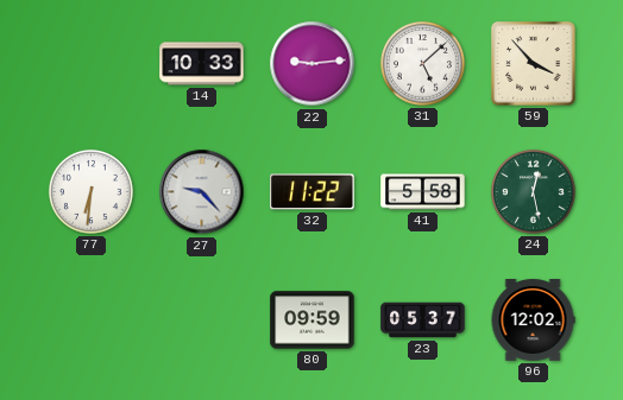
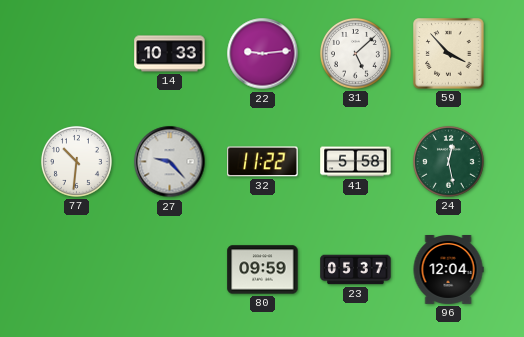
77: 6:31 -> 10:31 (76, 161)
96: 12:02 -> 12:04 (448, 270)
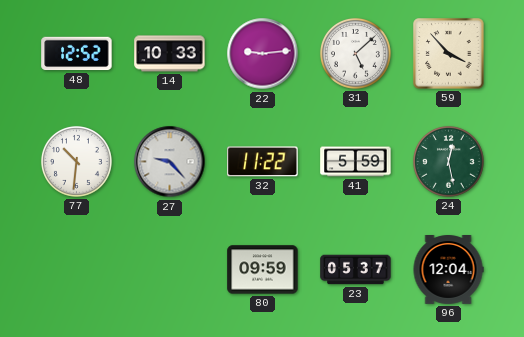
48: none -> 12:52 (77, 54)
41: 5:58 -> 5:59 (356, 162)
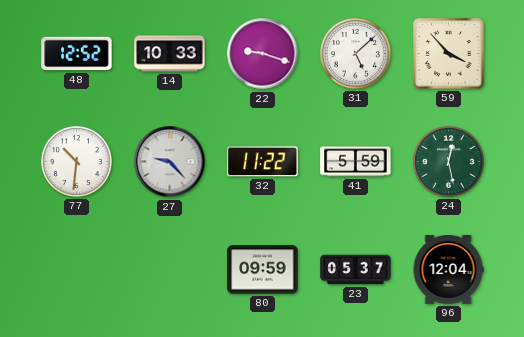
22: 9:14 -> 9:18 (263, 54)
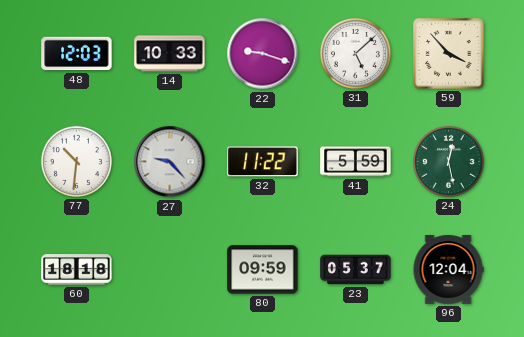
48: 12:52 -> 12:03 (77, 54)
60: none -> 18:18 (77, 270)
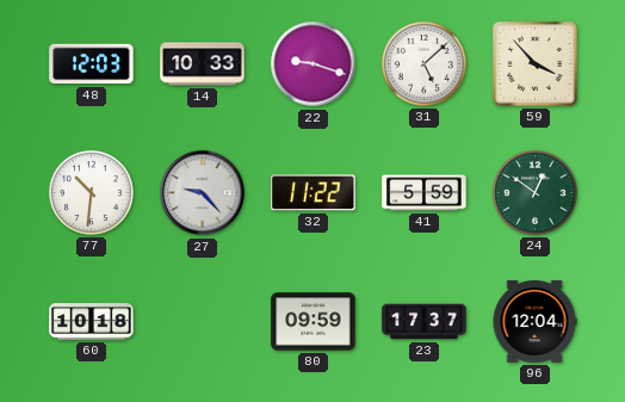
24: 12:28 -> 12:51 (534, 192)
60: 18:18 -> 10:18 (92, 322)
23: 05:37 -> 17:37 (425, 322)
